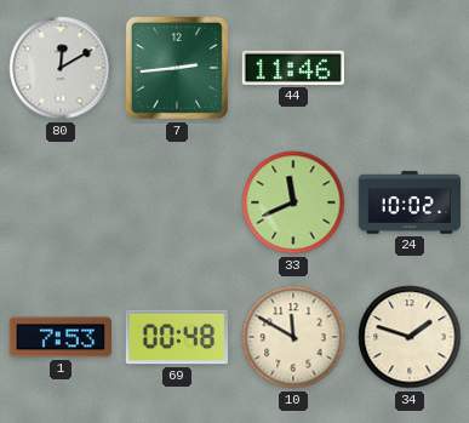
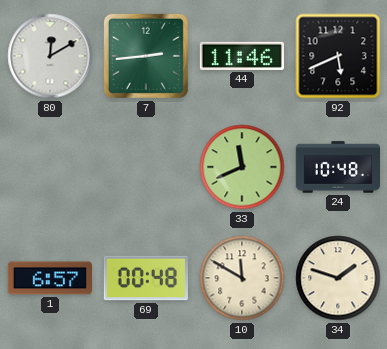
92: none -> 5:41 (338, 56)
24: 10:02 -> 10:48 (337, 167)
1: 7:53 -> 6:57 (49, 278)
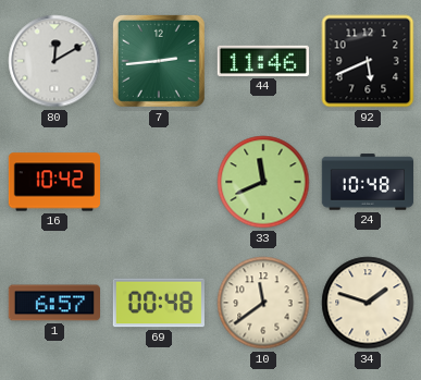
16: none -> 10:42 (53, 182)
10: 11:50 -> 11:39 (263, 303)
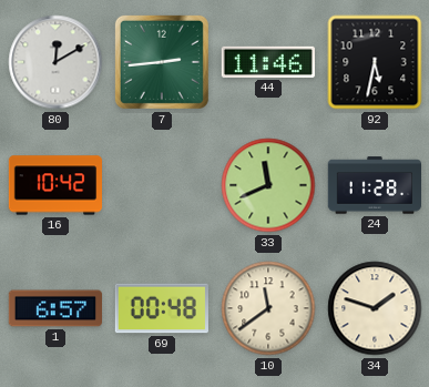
92: 5:41 -> 5:32 (375, 62)
24: 10:48 -> 11:28 (374, 185)
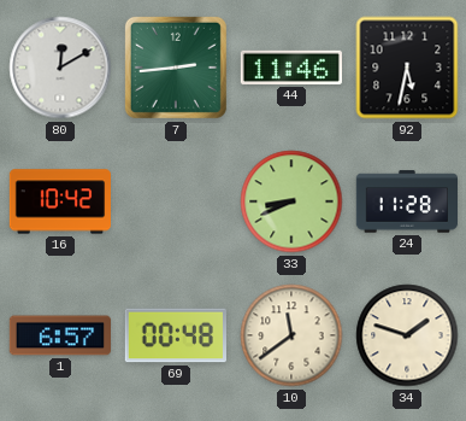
33: 11:41 -> 8:41 (291, 201)
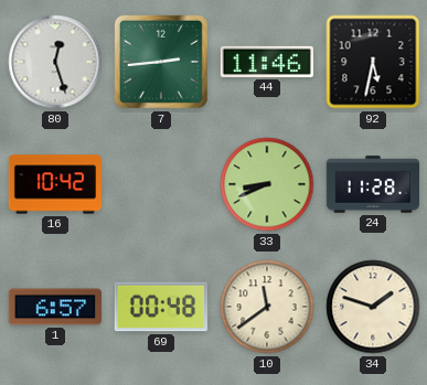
80: 12:10 -> 12:27 (55, 62)
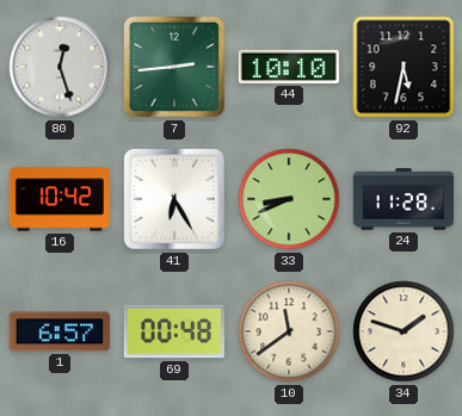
44: 11:46 -> 10:10 (289, 67)
41: none -> 6:25 (174, 199)
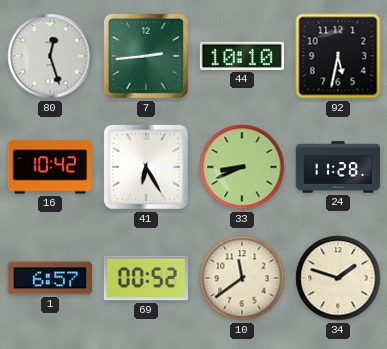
69: 00:48 -> 00:52 (146, 278)
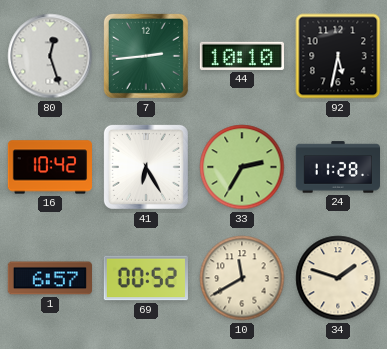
33: 8:41 -> 2:35 (242, 167)
10: 11:39 -> 11:40 (242, 278)
